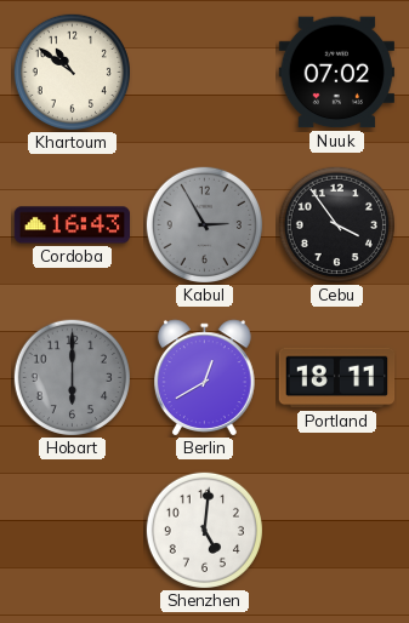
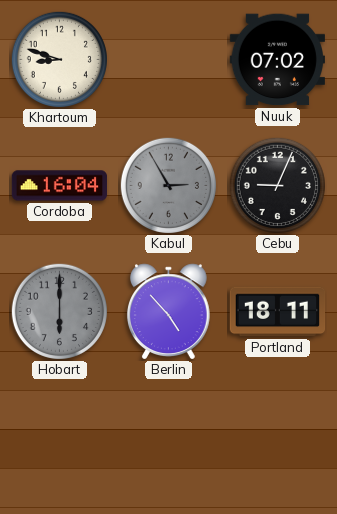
Khartoum: 10:51 -> 8:48 (59, 59)
Cordoba: 16:43 -> 16:04 (60, 186)
Cebu: 3:54 -> 9:04 (277, 185)
Berlin: 12:40 -> 4:53 (168, 312)
Shenzhen: 5:01 -> none (204, 530)
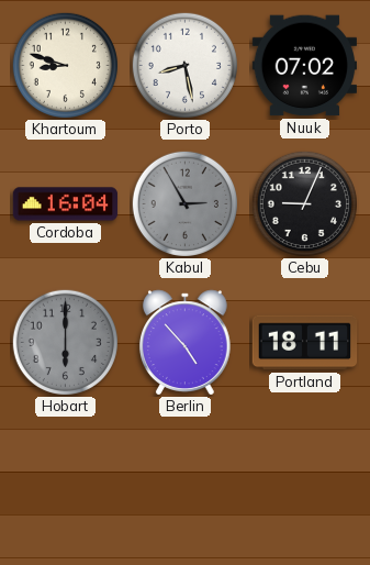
Porto: none -> 8:28 (184, 65)
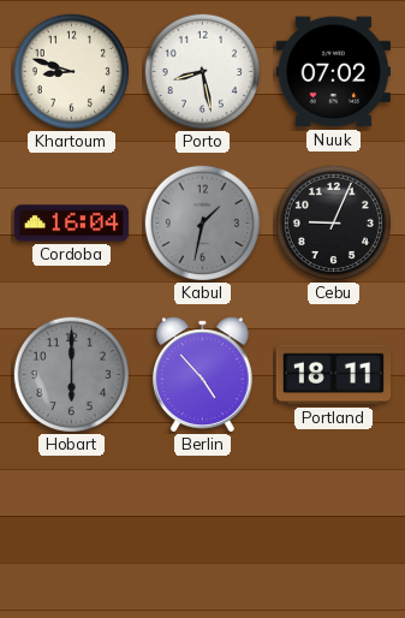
Kabul: 2:55 -> 1:32 (202, 222)
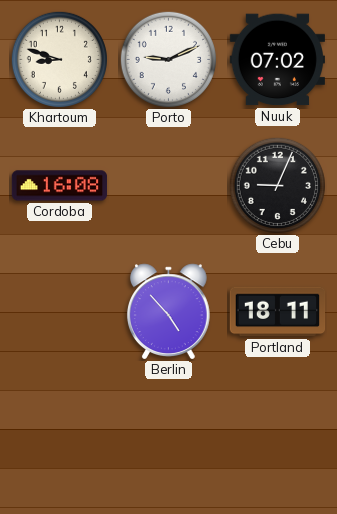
Porto: 8:28 -> 9:11 (168, 59)
Cordoba: 16:04 -> 16:08 (60, 186)
Kabul: 1:32 -> none (202, 222)
Hobart: 6:00 -> none (71, 374)
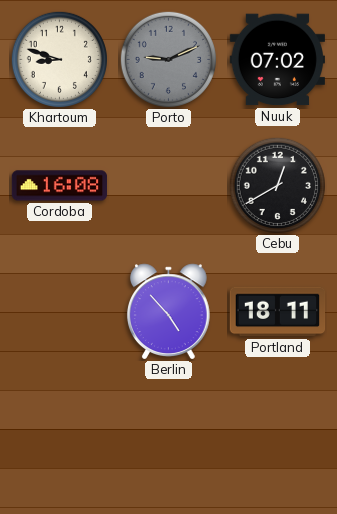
Porto dial: white -> grey (168, 59)
Cebu: 9:04 -> 12:40 (277, 185)
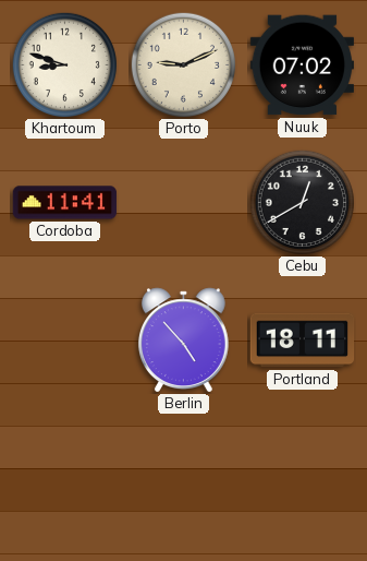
Porto dial: grey -> cream (183, 64)
Cordoba: 16:08 -> 11:41 (65, 203)
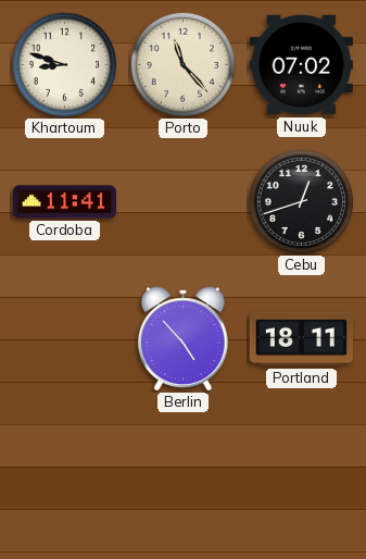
Porto: 9:11 -> 11:23 (182, 64)
Cebu: 12:40 -> 12:42 (301, 201)
